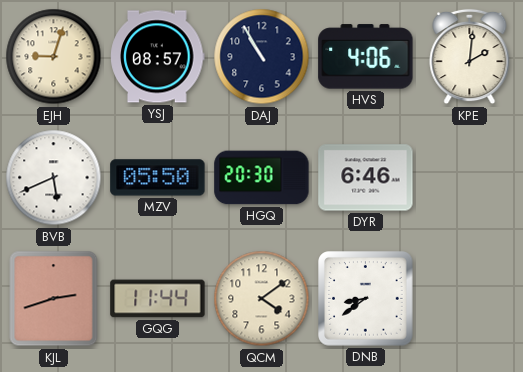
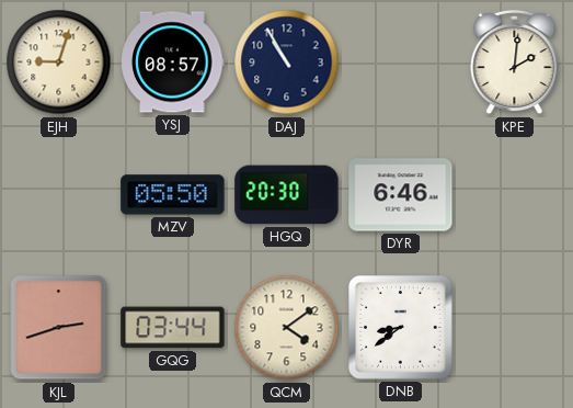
HVS: 4:06 -> none (366, 57)
BVB: 5:41 -> none (54, 178)
GQG: 11:44 -> 03:44 (173, 328)
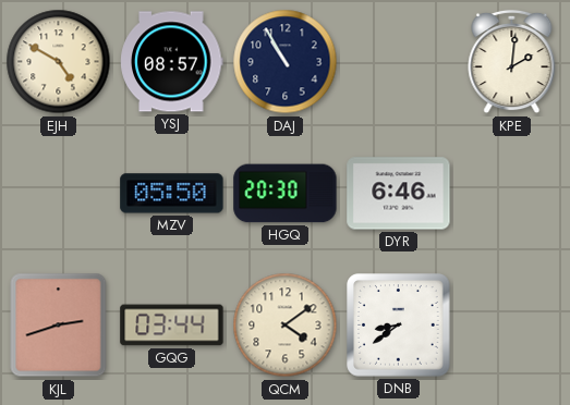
EJH: 9:03 -> 4:50 (59, 62)
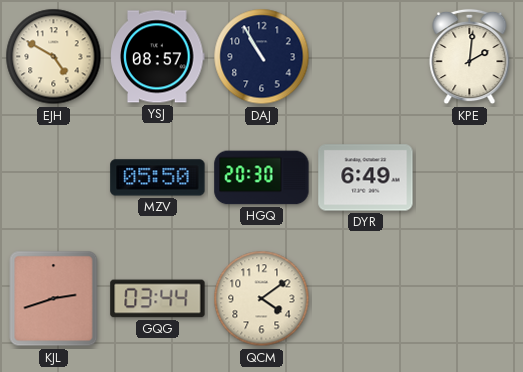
DYR: 6:46 -> 6:49 (366, 178)
DNB: 8:39 -> none (399, 326)
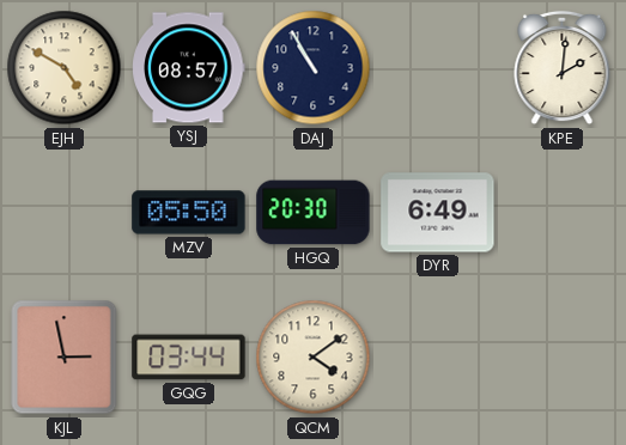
KJL: 2:42 -> 2:58 (65, 358)
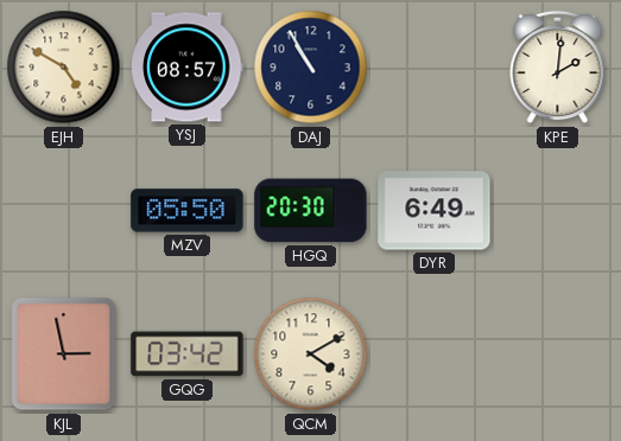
GQG: 03:44 -> 03:42 (188, 354)
QCM: 4:09 -> 4:10 (311, 354)
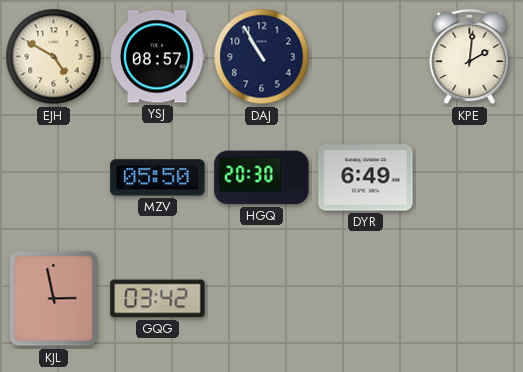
QCM: 4:10 -> none (311, 354)
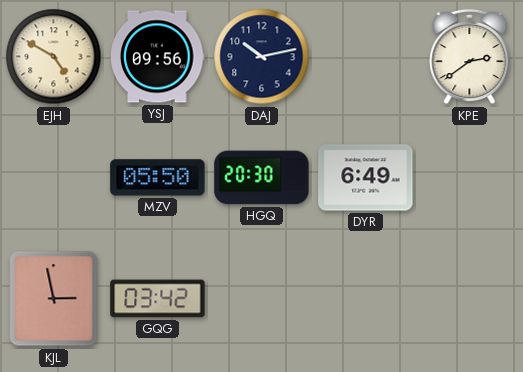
YSJ: 08:57 -> 09:56 (158, 57)
DAJ: 10:55 -> 10:13 (262, 57)
KPE: 2:01 -> 2:39 (470, 57)
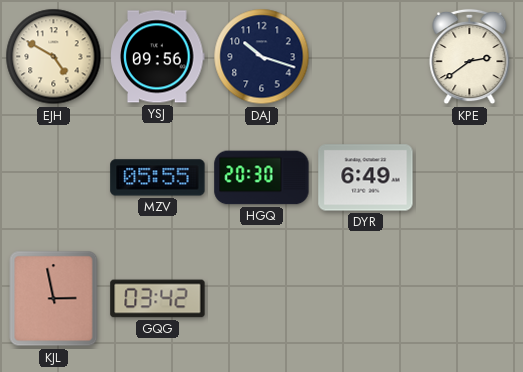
DAJ: 10:13 -> 10:18 (262, 57)
MZV: 05:50 -> 05:55 (158, 178)
